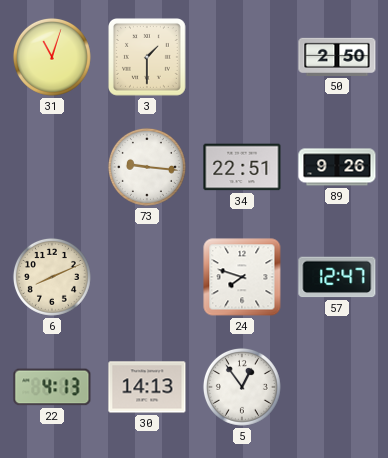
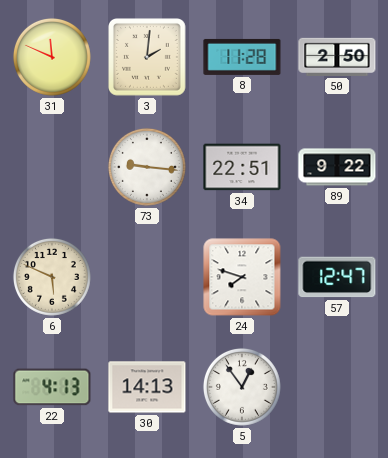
31: 11:03 -> 11:49 (52, 57)
3: 1:30 -> 2:01 (148, 58)
8: none -> 11:28 (242, 57)
89: 9:26 -> 9:22 (337, 167)
6: 8:11 -> 5:49 (52, 277)
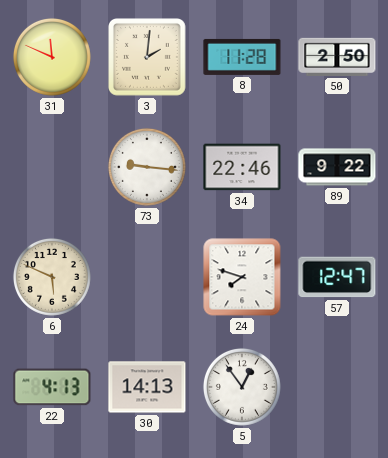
34: 22:51 -> 22:46 (242, 167)
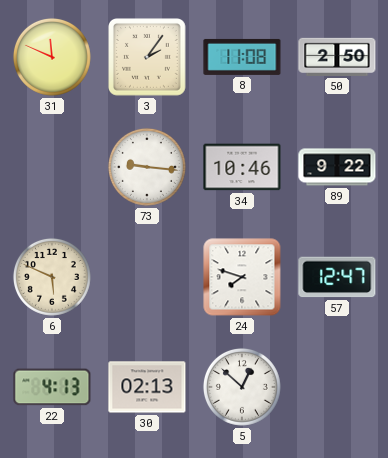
3: 2:01 -> 2:06 (148, 58)
8: 11:28 -> 11:08 (242, 57)
34: 22:46 -> 10:46 (242, 167)
30: 14:13 -> 02:13 (147, 387)
5: 12:54 -> 12:52 (242, 387)
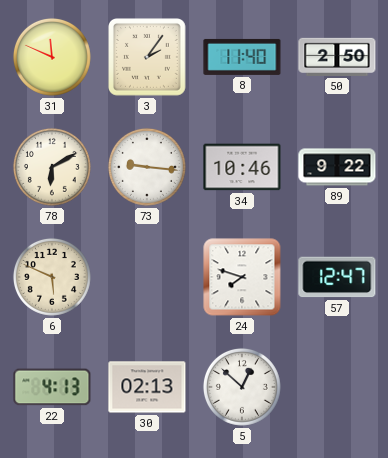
8: 11:08 -> 11:40 (242, 57)
78: none -> 6:10 (52, 167)
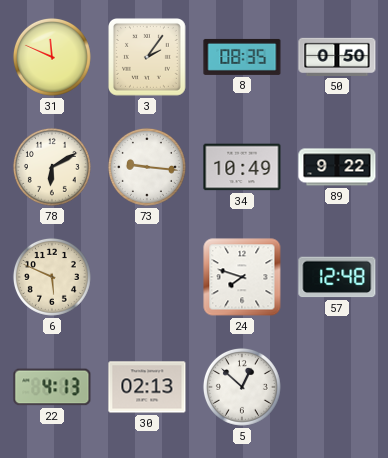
8: 11:40 -> 08:35 (242, 57)
50: 2:50 -> 0:50 (337, 57)
34: 10:46 -> 10:49 (242, 167)
57: 12:47 -> 12:48 (337, 277)
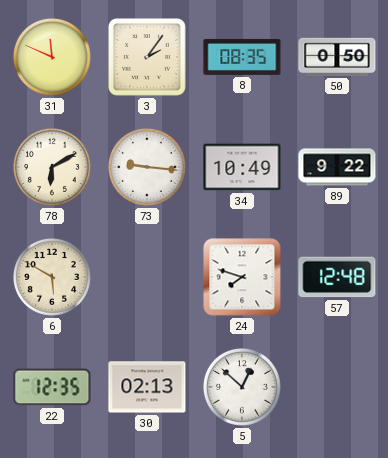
6: 5:49 -> 5:50 (52, 277)
22: 4:13 -> 12:35 (52, 387)
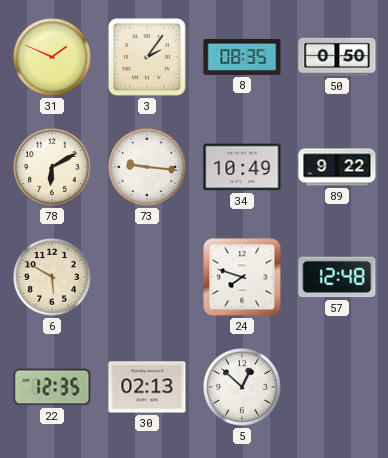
31: 11:49 -> 1:49 (52, 57)
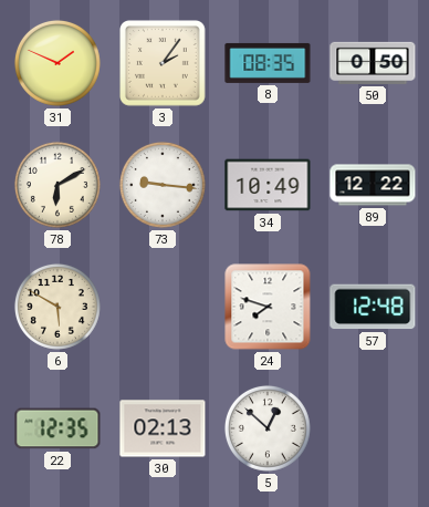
89: 9:22 -> 12:22 (373, 185)
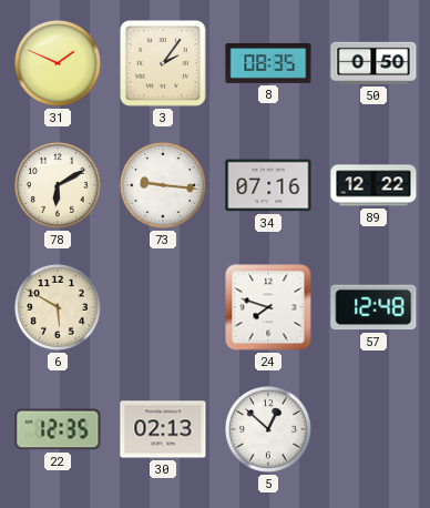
34: 10:49 -> 07:16 (268, 185)
